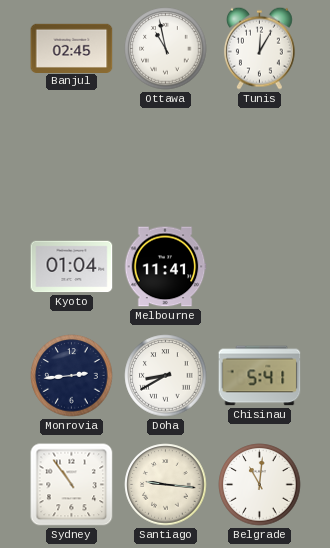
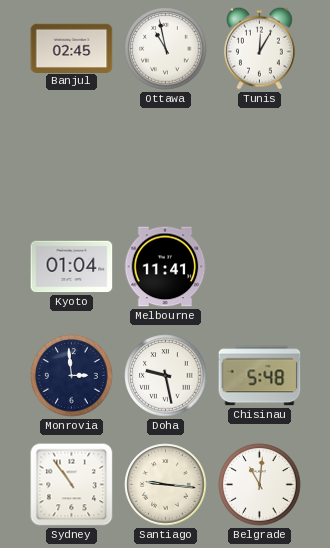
Monrovia: 2:44 -> 2:59 (72, 376)
Doha: 8:40 -> 9:28 (166, 376)
Chisinau: 5:41 -> 5:48 (260, 376)
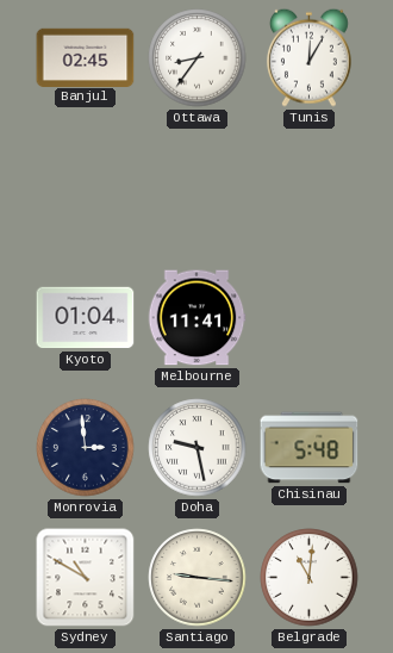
Ottawa: 10:58 -> 8:36 (198, 58)
Sydney: 10:54 -> 10:50 (86, 578)
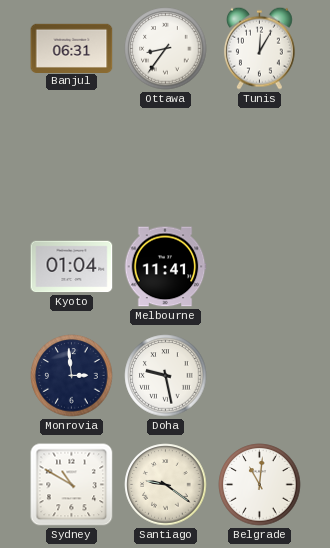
Banjul: 02:45 -> 06:31 (72, 48)
Chisinau: 5:48 -> none (310, 448)
Santiago: 9:16 -> 9:21 (166, 485)
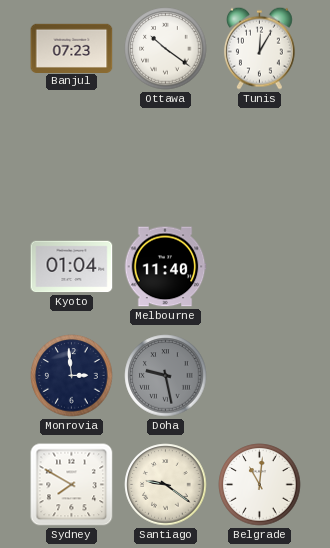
Banjul: 06:31 -> 07:23 (72, 48)
Ottawa: 8:36 -> 10:21 (166, 49)
Melbourne: 11:41 -> 11:40 (165, 267)
Doha dial: white -> grey (166, 376)
Sydney: 10:50 -> 7:50 (72, 485)
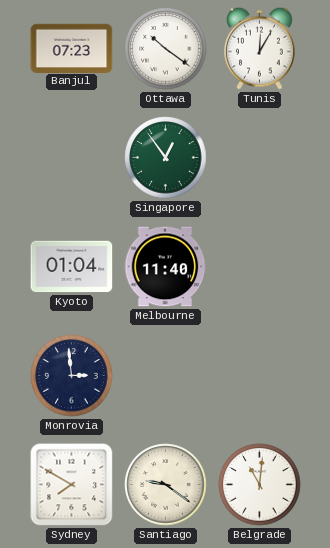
Singapore: none -> 12:54 (166, 158)
Doha: 9:28 -> none (166, 376)
